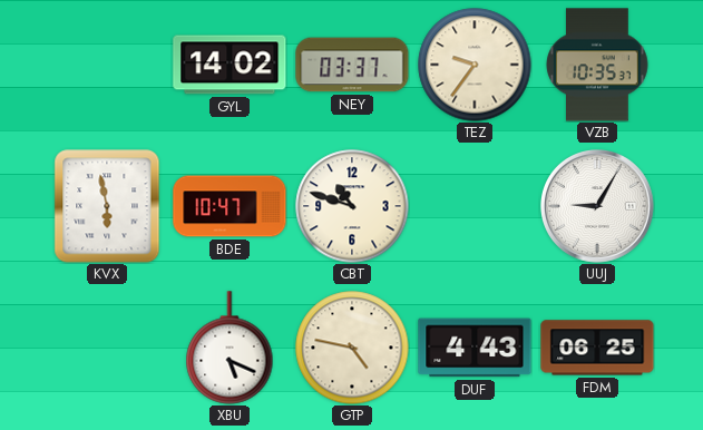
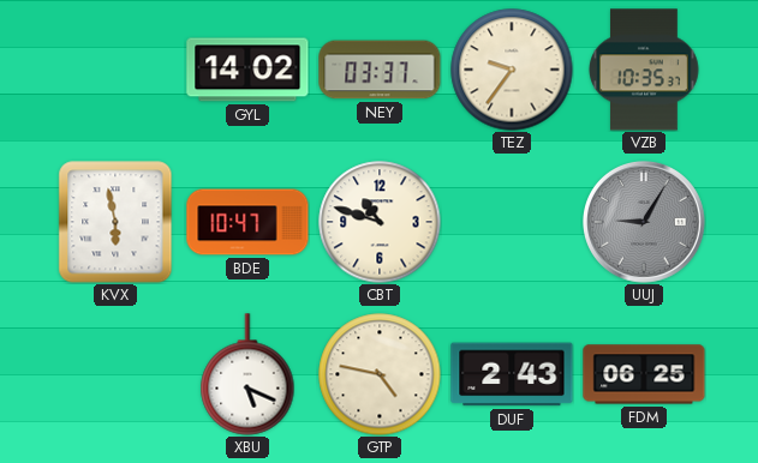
UUJ dial: white -> grey (645, 223)
DUF: 4:43 -> 2:43 (512, 374)
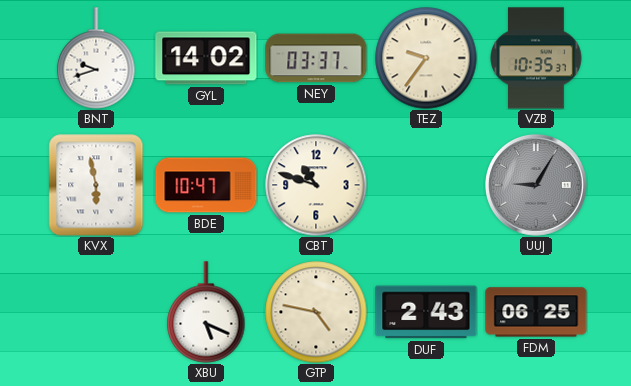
BNT: none -> 9:42 (96, 58)
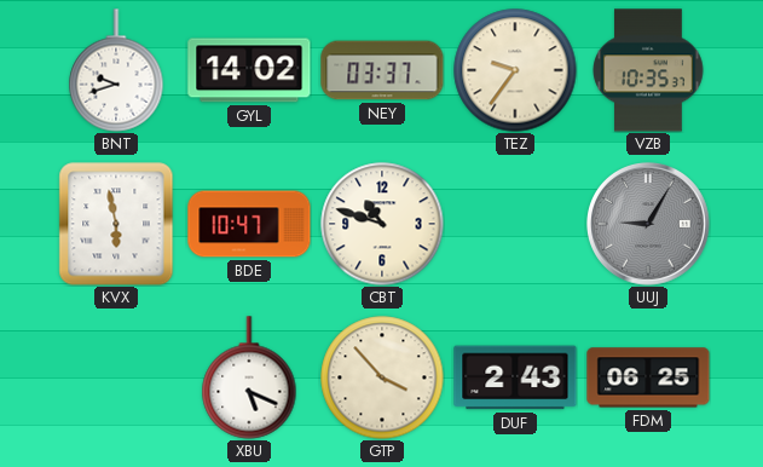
GTP: 4:47 -> 3:53 (382, 377)
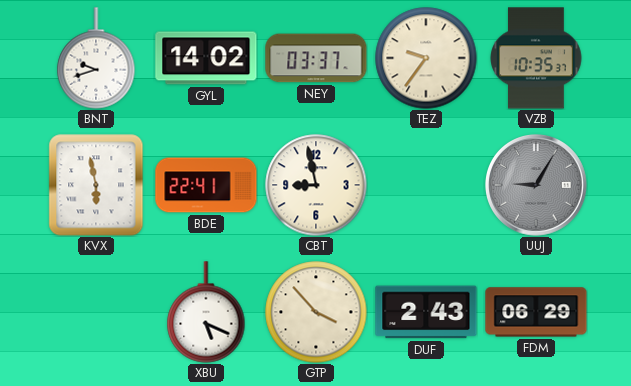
BDE: 10:47 -> 22:41 (206, 185)
CBT: 10:48 -> 8:58 (316, 185)
FDM: 06:25 -> 06:29 (536, 312)
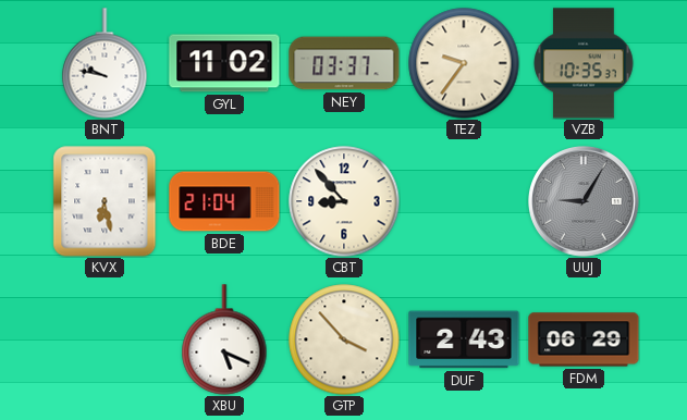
BNT: 9:42 -> 9:47 (105, 63)
GYL: 14:02 -> 11:02 (224, 63)
KVX: 5:58 -> 6:28 (105, 201)
BDE: 22:41 -> 21:04 (224, 201)
CBT: 8:58 -> 8:53 (344, 201)
